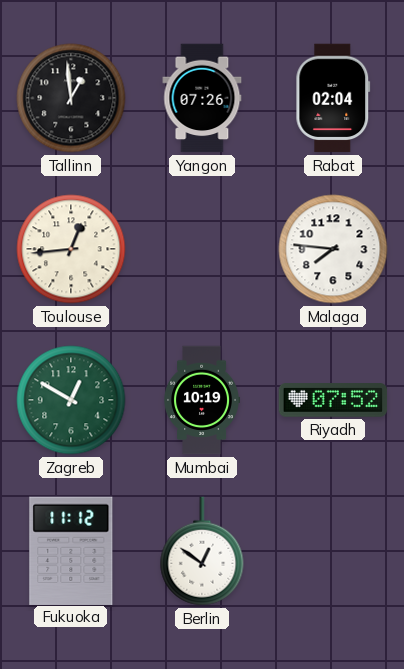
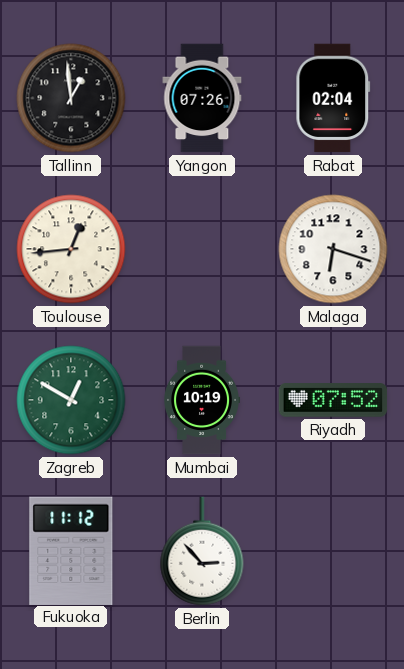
Malaga: 7:46 -> 6:18 (333, 249)
Berlin: 12:51 -> 2:53 (202, 551)
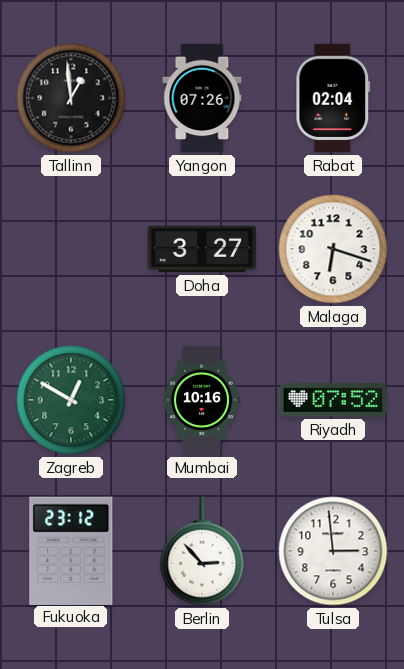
Toulouse: 12:44 -> none (71, 249)
Doha: none -> 3:27 (202, 249)
Mumbai: 10:19 -> 10:16 (201, 400)
Fukuoka: 11:12 -> 23:12 (71, 550)
Tulsa: none -> 2:59 (333, 551)
